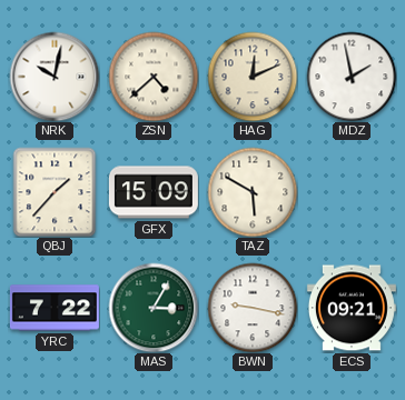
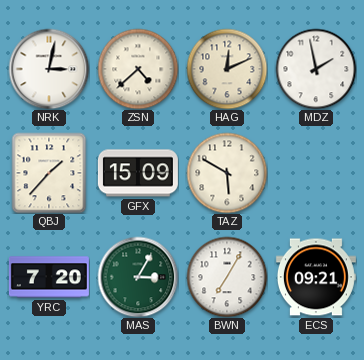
NRK: 10:02 -> 3:02 (49, 69)
YRC: 7:22 -> 7:20 (49, 277)
BWN: 9:17 -> 7:05 (227, 277)
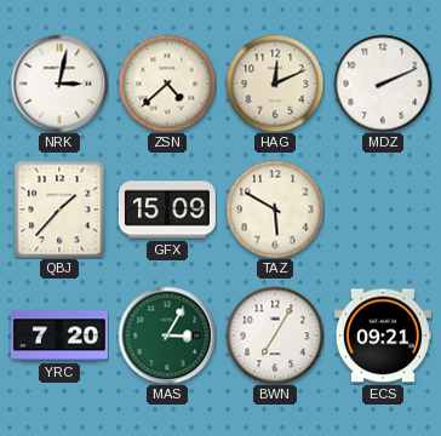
MDZ: 1:58 -> 2:11 (383, 84)
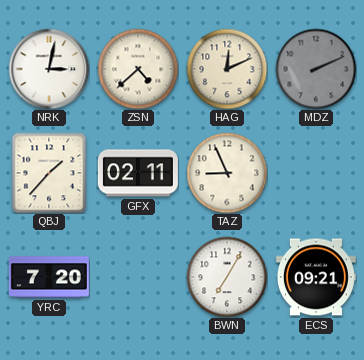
MDZ dial: white -> grey (316, 69)
GFX: 15:09 -> 02:11 (138, 173)
TAZ: 5:50 -> 8:56 (227, 173)
MAS: 3:05 -> none (167, 335)
